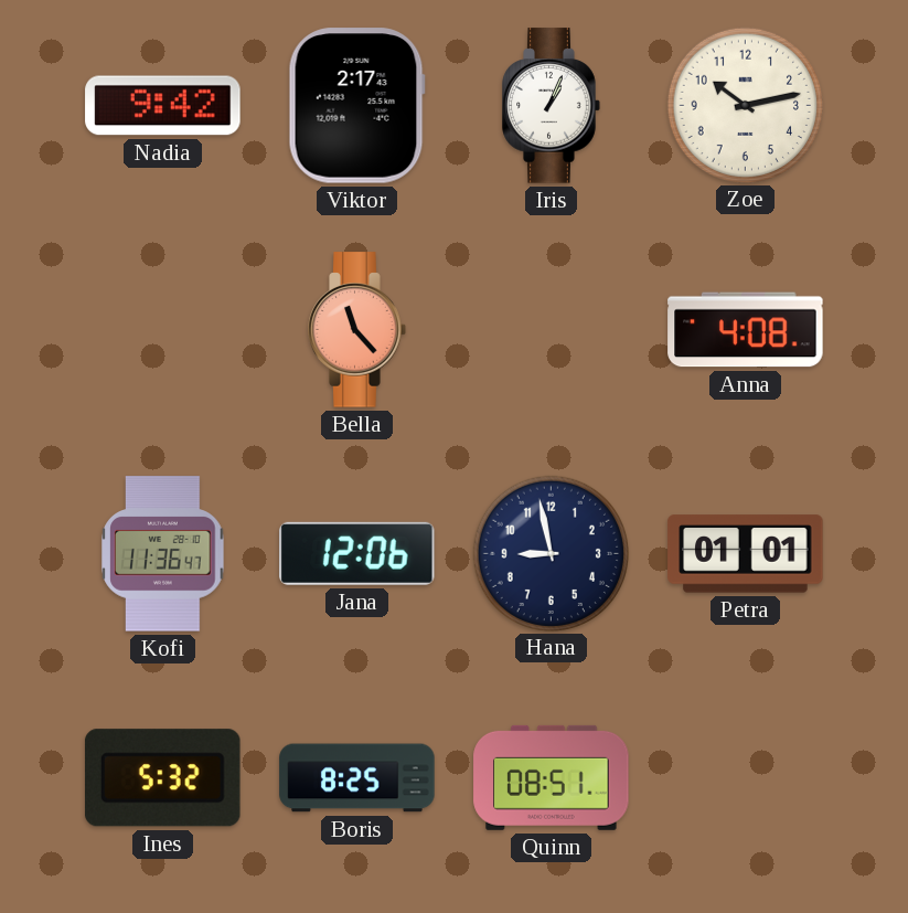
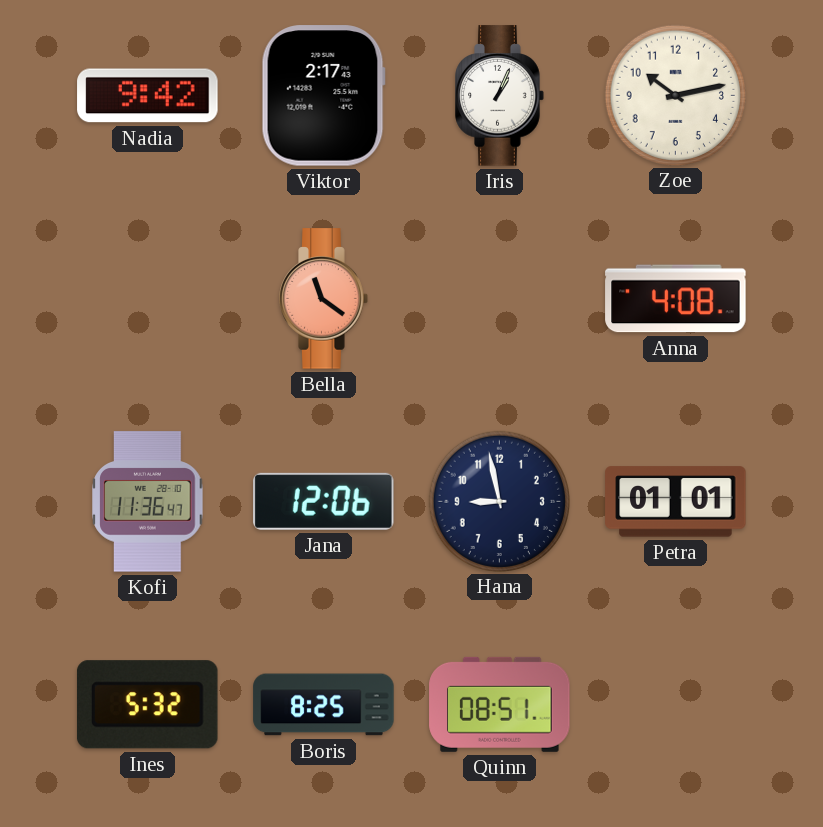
Bella: 11:23 -> 11:21 (324, 299)
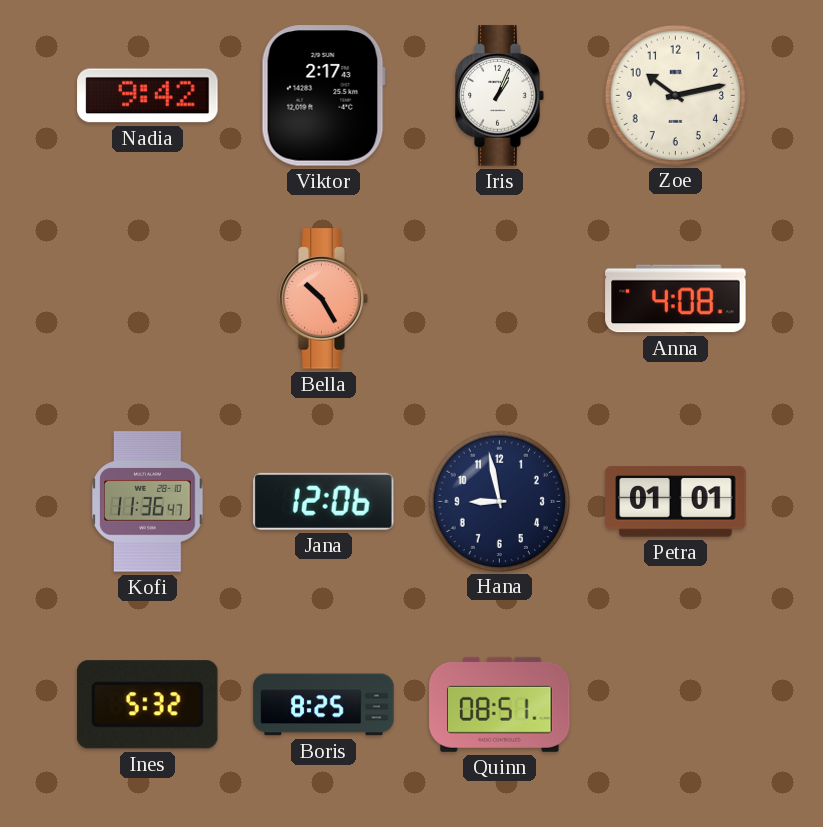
Bella: 11:21 -> 10:25 (324, 299)
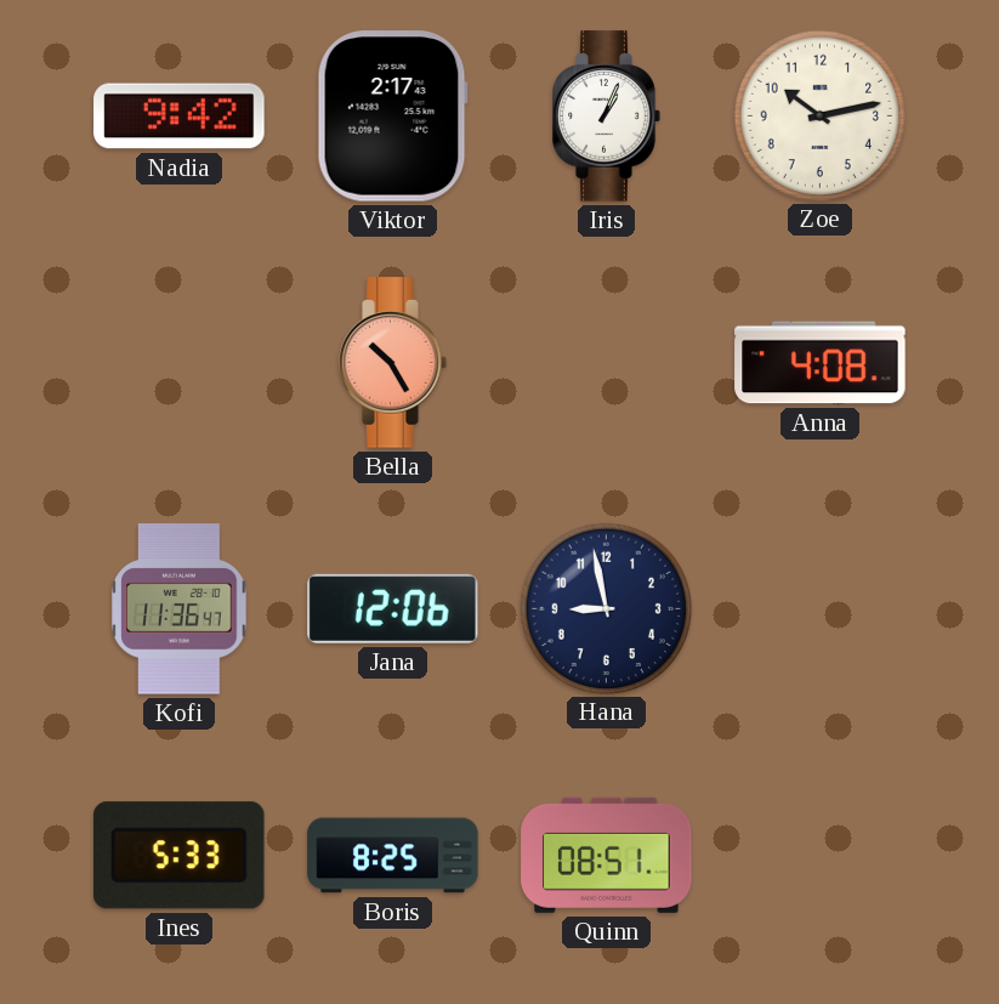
Petra: 01:01 -> none (676, 502)
Ines: 5:32 -> 5:33 (178, 856)
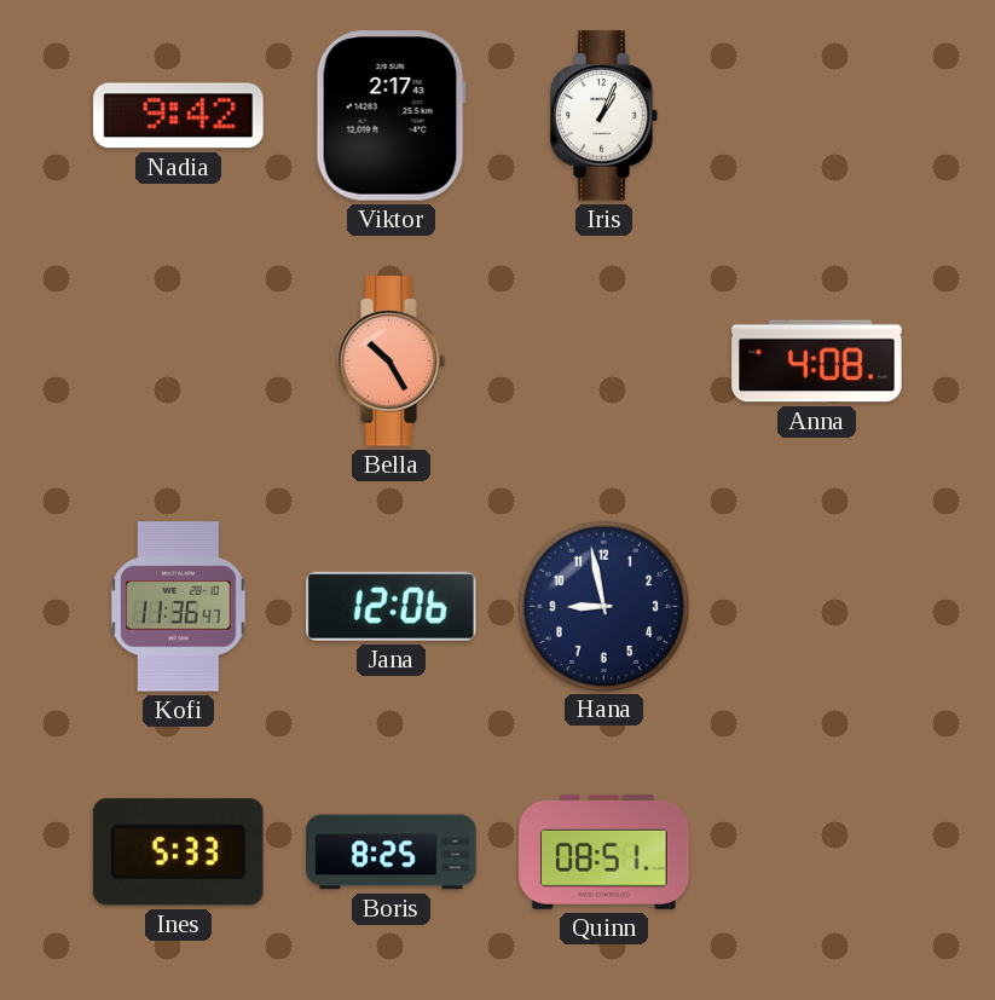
Zoe: 10:13 -> none (819, 115)
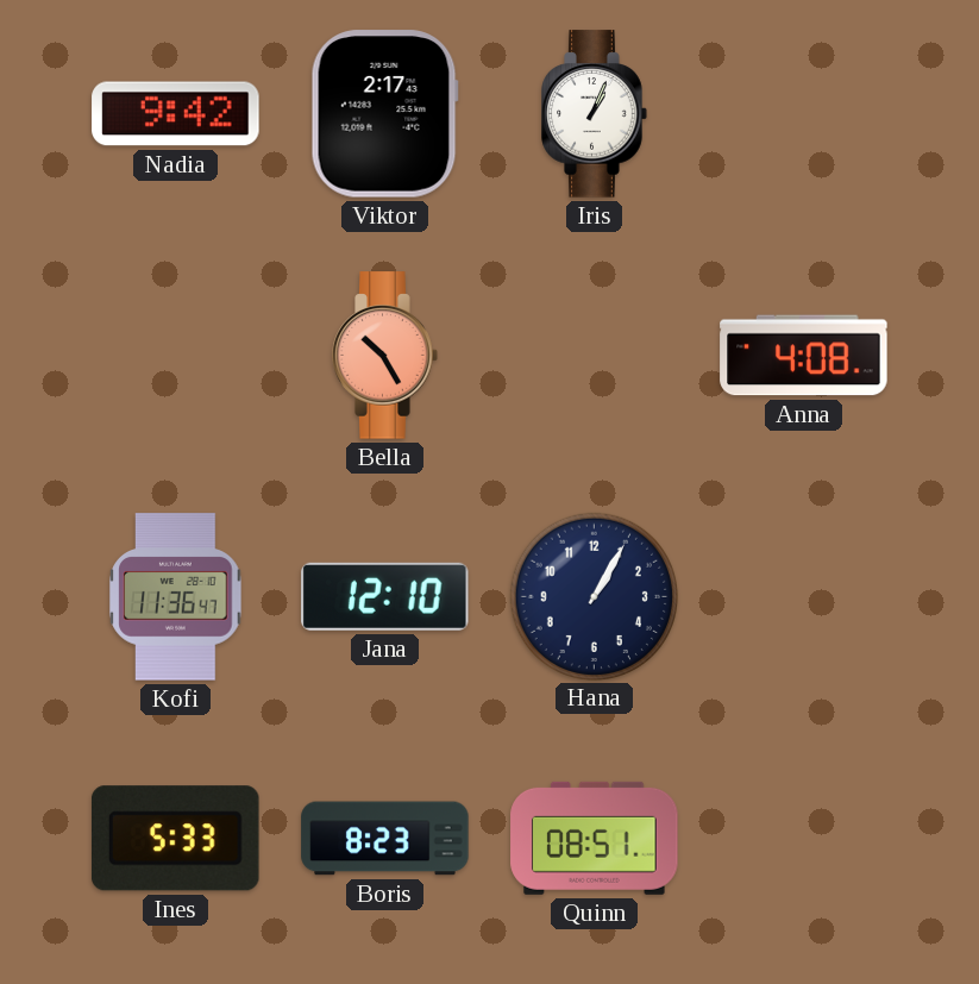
Jana: 12:06 -> 12:10 (385, 596)
Hana: 8:58 -> 1:05 (594, 596)
Boris: 8:25 -> 8:23 (385, 839)
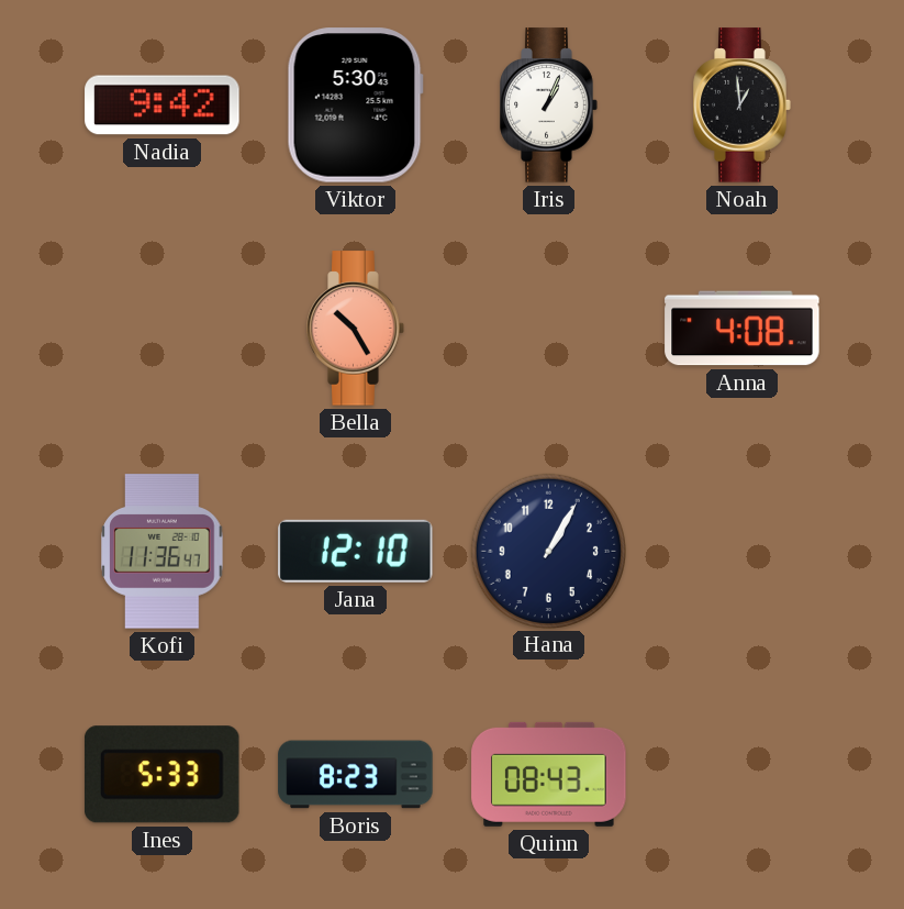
Viktor: 2:17 -> 5:30 (355, 106)
Noah: none -> 12:59 (743, 106)
Quinn: 08:51 -> 08:43 (549, 774)
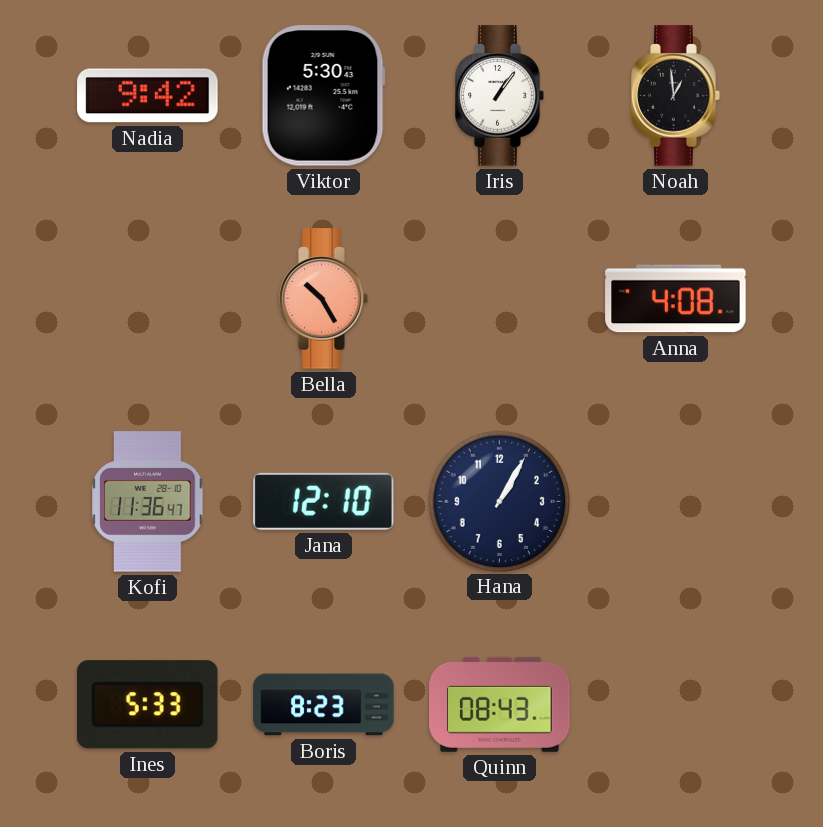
Iris: 1:04 -> 1:06 (500, 96)
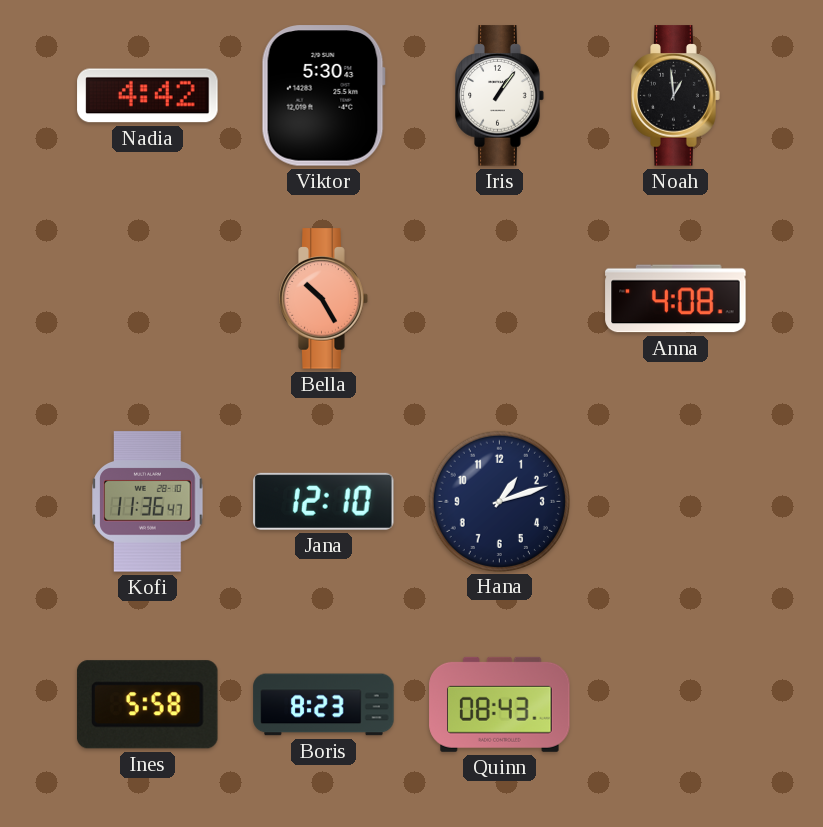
Nadia: 9:42 -> 4:42 (148, 96)
Hana: 1:05 -> 1:12 (499, 501)
Ines: 5:33 -> 5:58 (147, 705)
